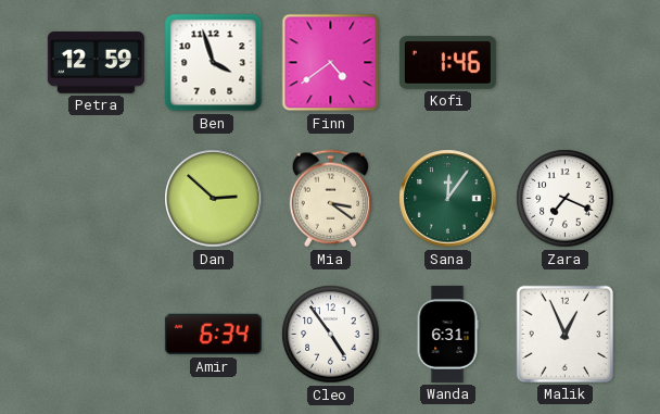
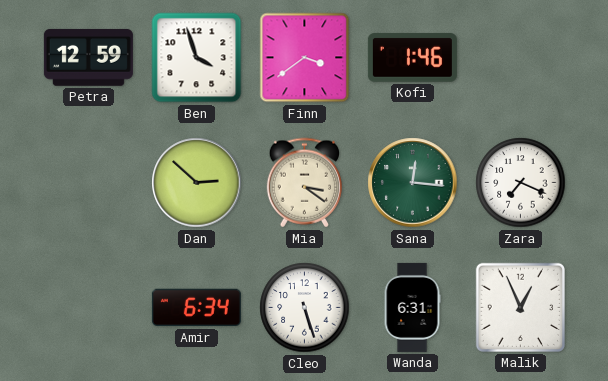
Finn: 4:39 -> 3:39 (305, 58)
Sana: 12:06 -> 12:16 (413, 183)
Cleo: 4:54 -> 5:27 (305, 308)
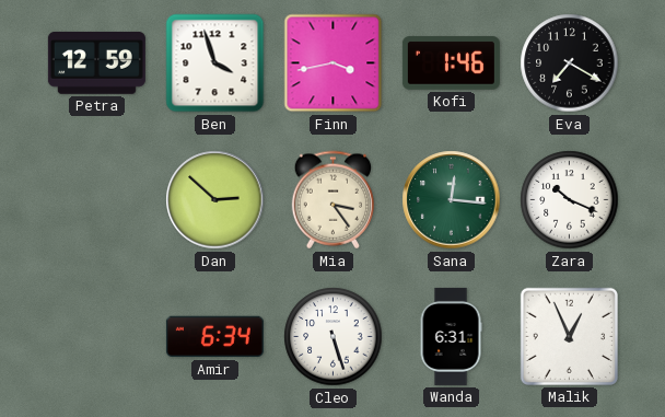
Finn: 3:39 -> 3:43 (334, 63)
Eva: none -> 7:20 (570, 63)
Mia: 3:21 -> 3:24 (332, 200)
Zara: 7:19 -> 10:19 (570, 200)
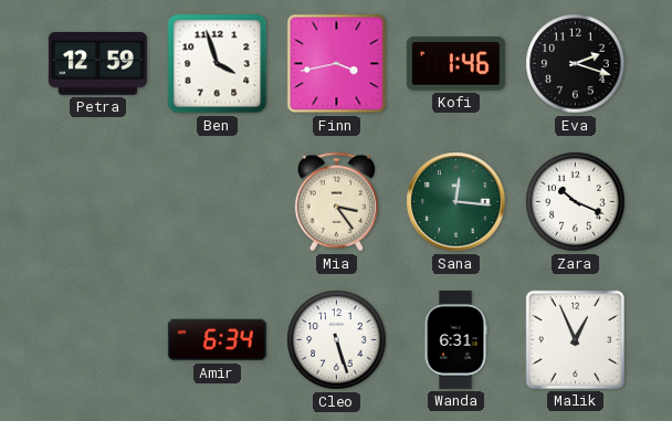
Eva: 7:20 -> 2:18 (576, 64)
Dan: 2:52 -> none (215, 200)
